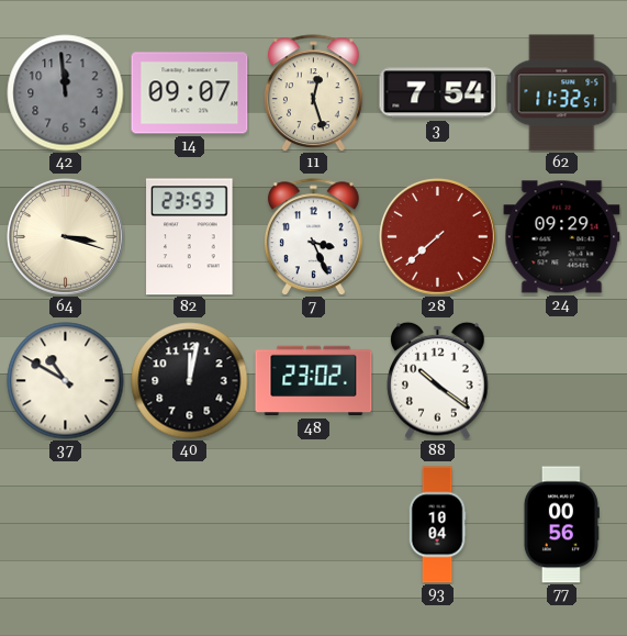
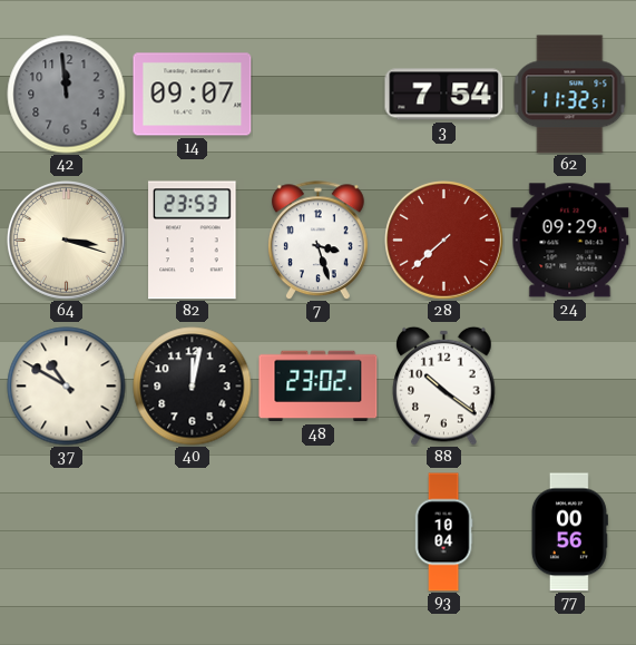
11: 12:27 -> none (313, 93)
7: 3:26 -> 3:27 (317, 241)
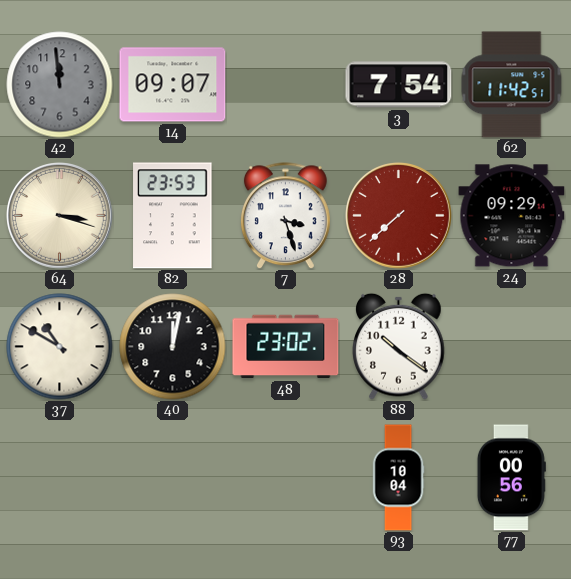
62: 11:32 -> 11:42 (512, 85)
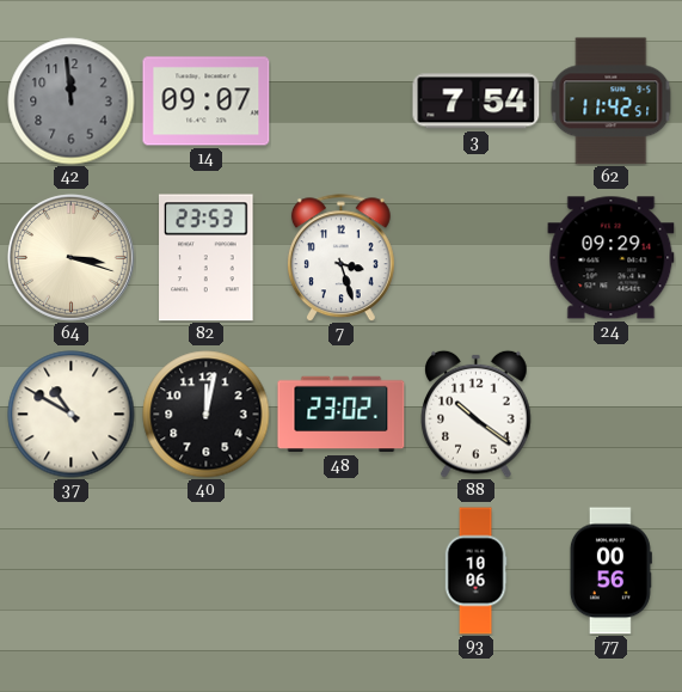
28: 7:38 -> none (399, 216)
93: 10:04 -> 10:06 (475, 571)
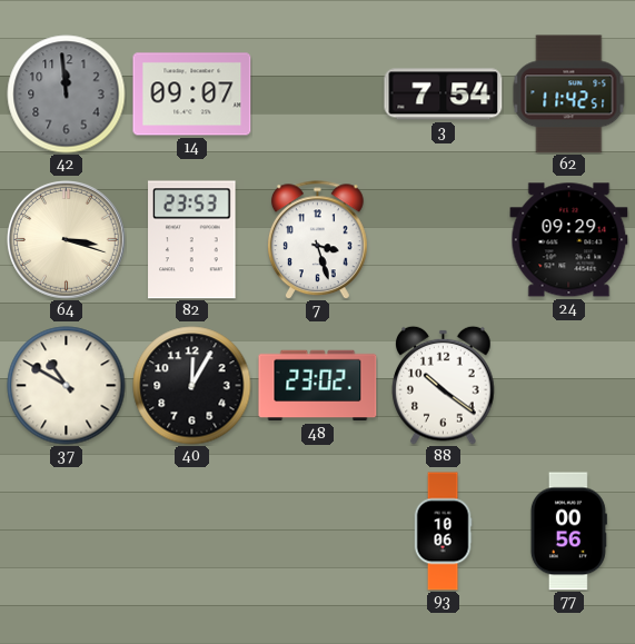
40: 12:02 -> 12:05 (192, 386)
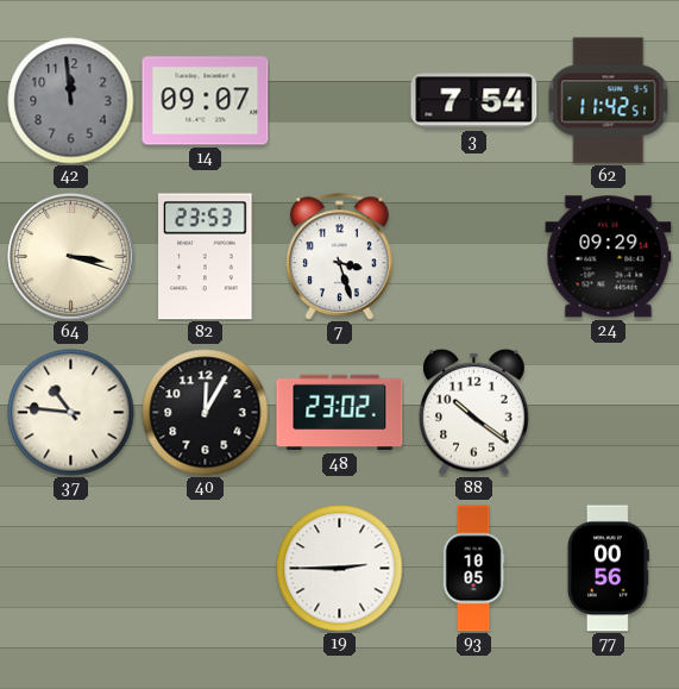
37: 10:50 -> 10:46 (71, 413)
19: none -> 2:45 (340, 569)
93: 10:06 -> 10:05 (473, 569)
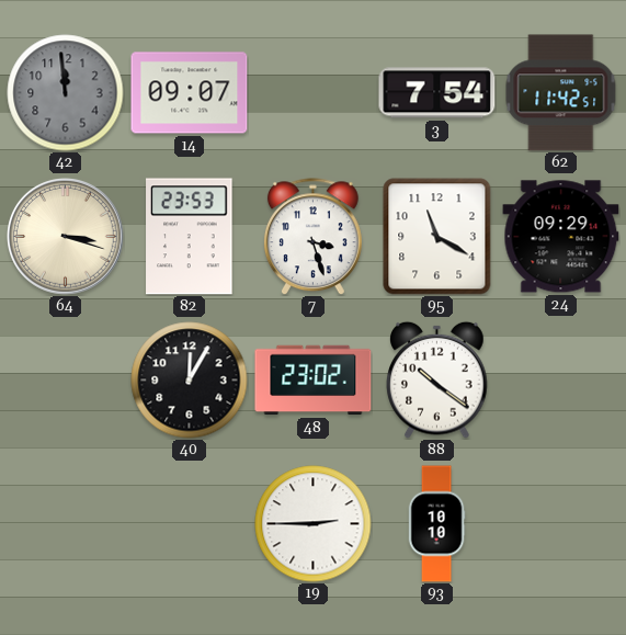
95: none -> 11:20 (437, 237)
37: 10:46 -> none (71, 413)
93: 10:05 -> 10:10 (436, 524)
77: 00:56 -> none (608, 569)
